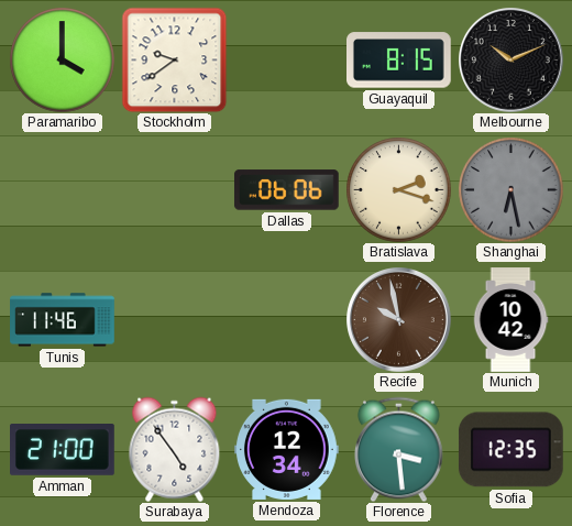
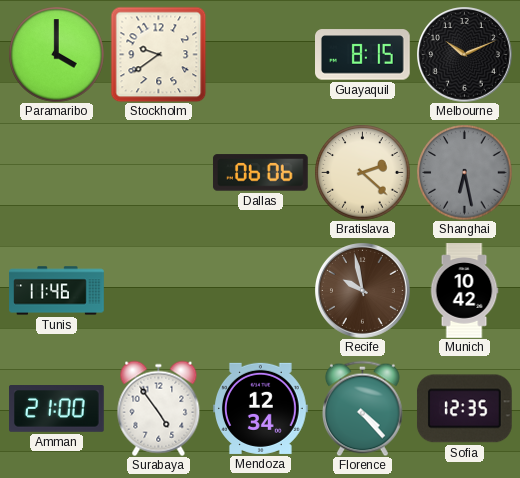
Bratislava: 2:18 -> 2:22 (362, 172)
Florence: 3:29 -> 4:23 (363, 408)
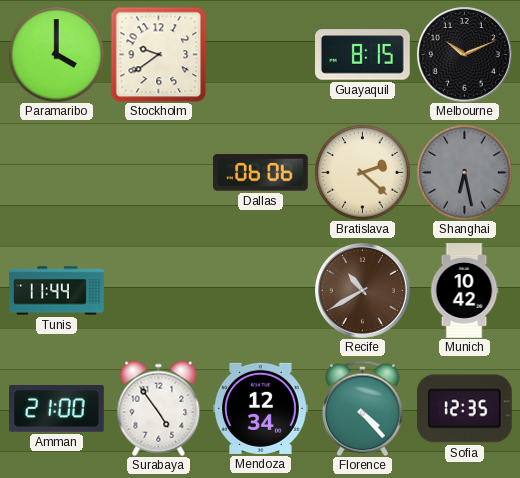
Tunis: 11:46 -> 11:44 (57, 291)
Recife: 9:58 -> 10:40 (363, 291)
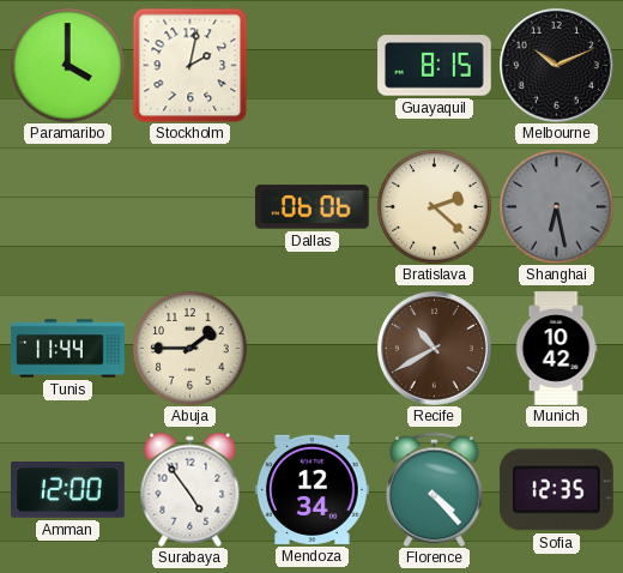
Stockholm: 9:39 -> 2:02 (189, 65)
Abuja: none -> 1:45 (189, 348)
Amman: 21:00 -> 12:00 (68, 490)
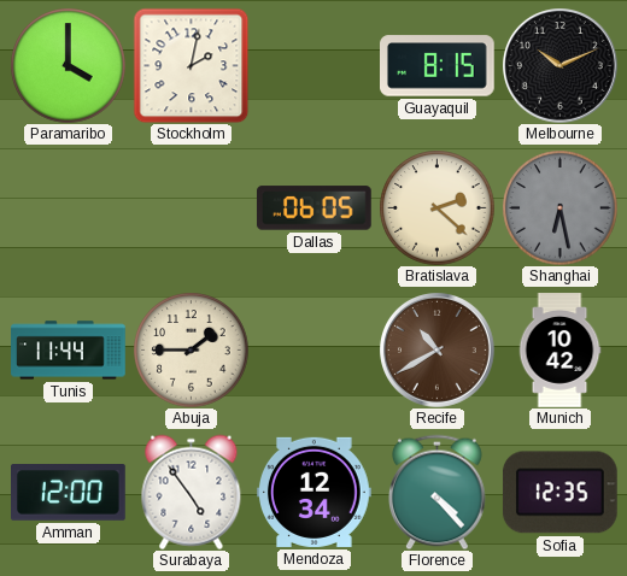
Dallas: 06:06 -> 06:05 (315, 208)
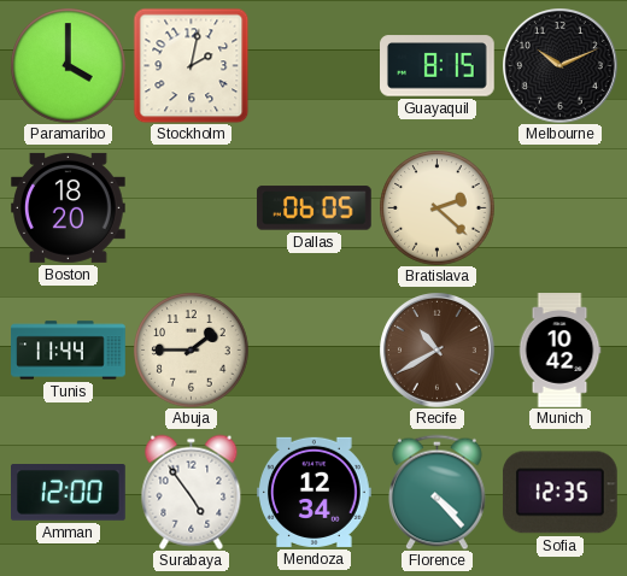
Boston: none -> 18:20 (69, 207)
Shanghai: 6:28 -> none (559, 207)
